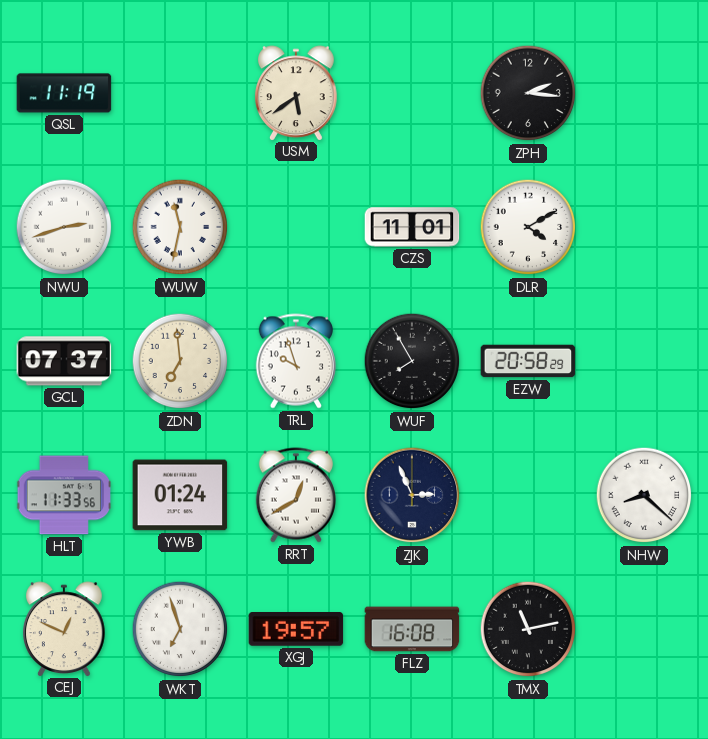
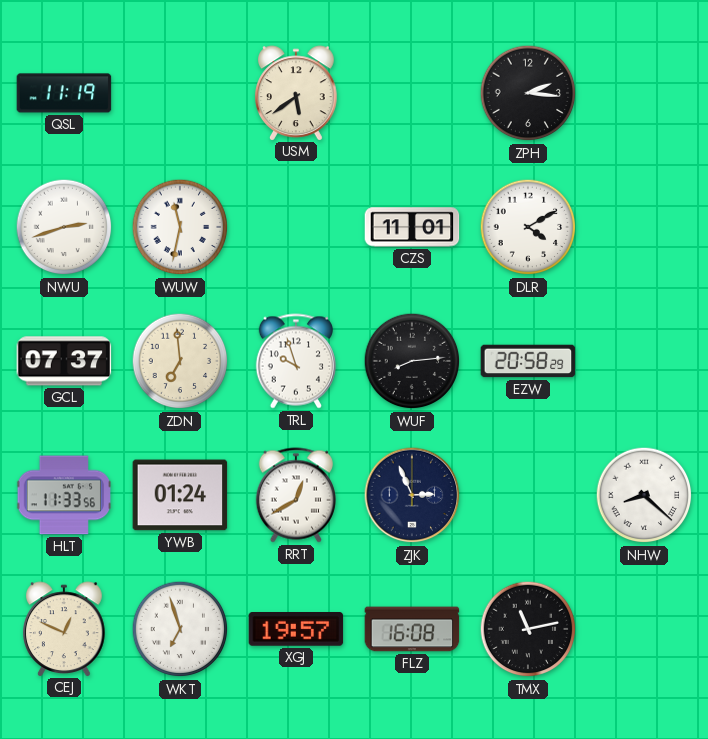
WUF: 7:55 -> 8:14 (412, 361)
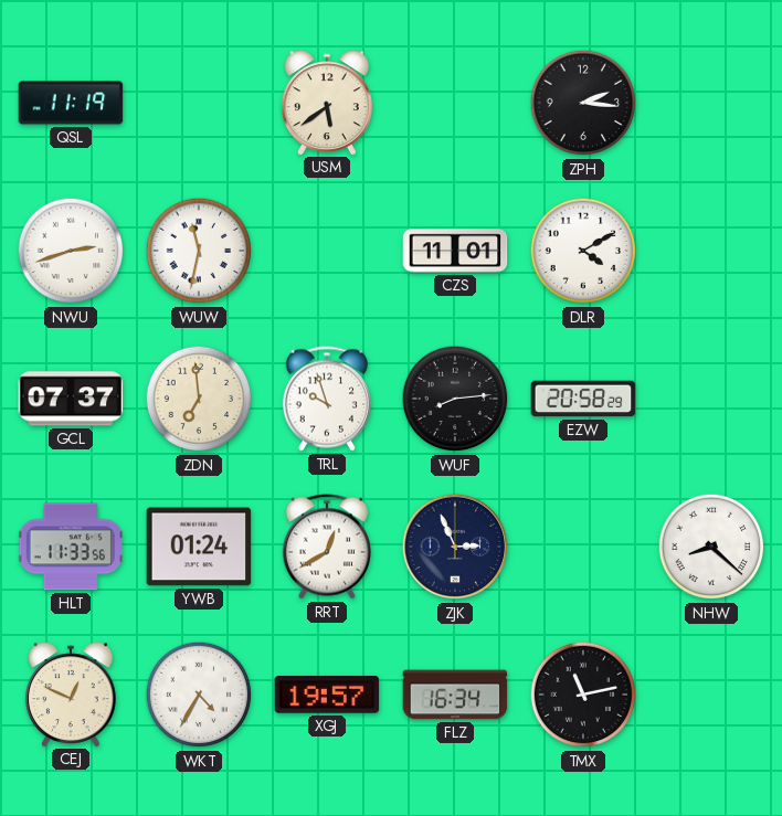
WKT: 6:57 -> 4:35 (199, 695)
FLZ: 16:08 -> 16:34 (455, 695)
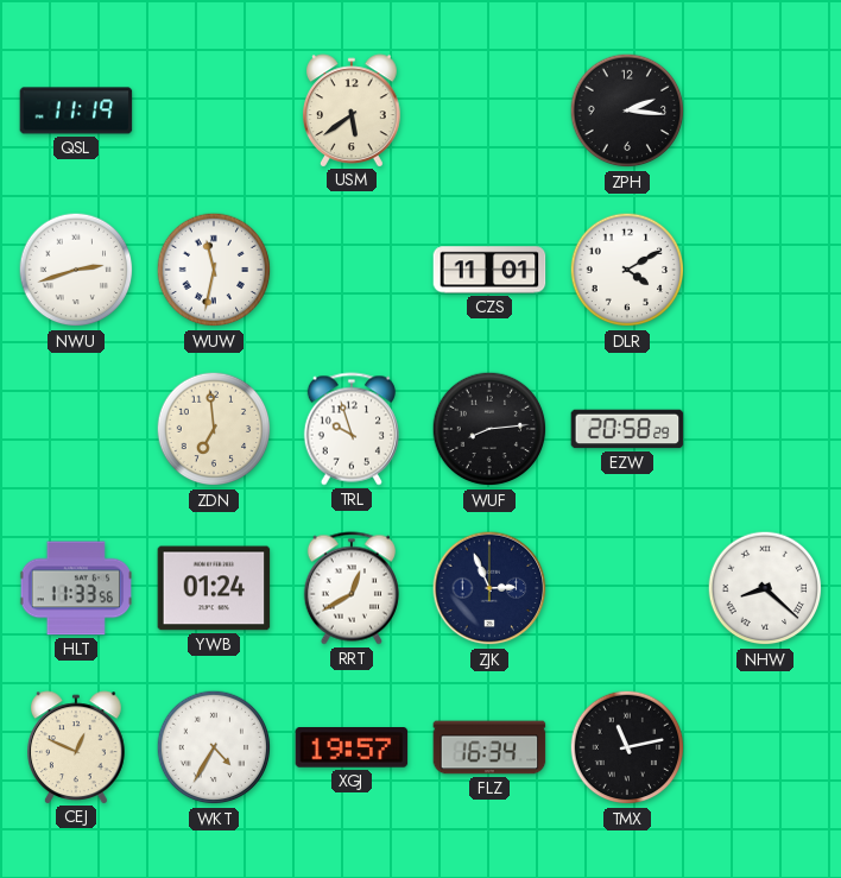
GCL: 07:37 -> none (71, 399)
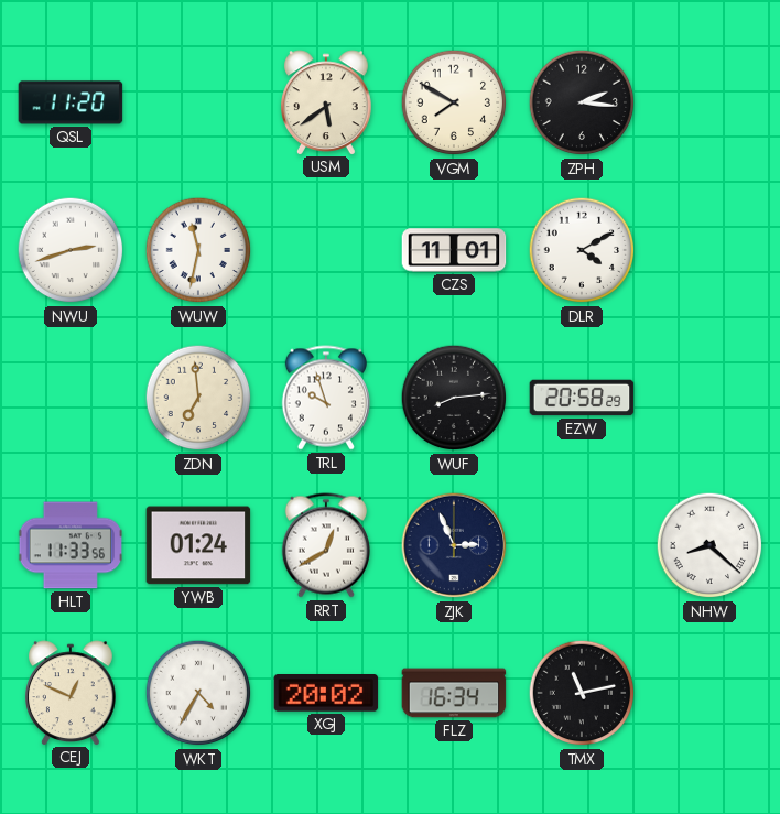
QSL: 11:19 -> 11:20 (71, 102)
VGM: none -> 7:50 (454, 102)
XGJ: 19:57 -> 20:02 (326, 693)
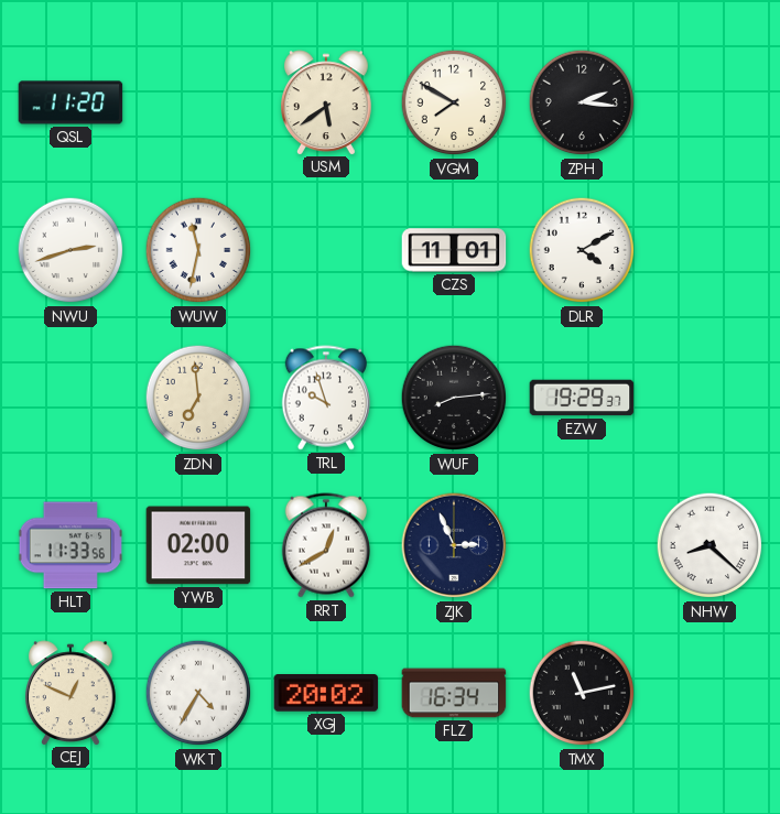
EZW: 20:58 -> 19:29 (582, 398)
YWB: 01:24 -> 02:00 (198, 545)
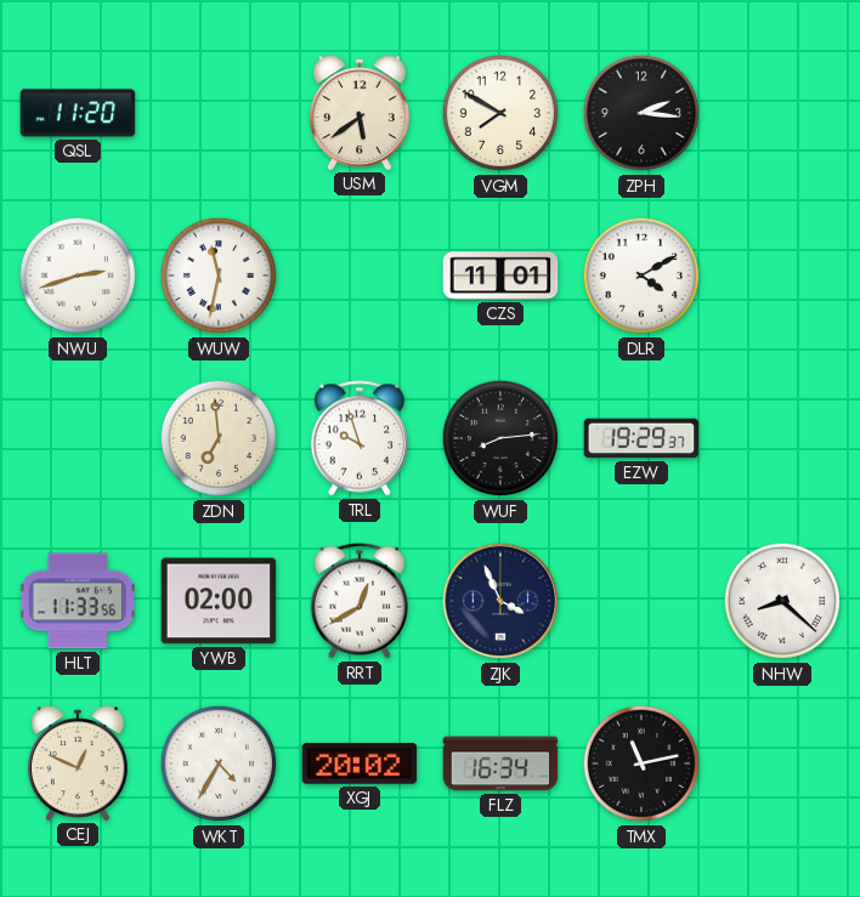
ZJK: 2:56 -> 3:56 (500, 601)
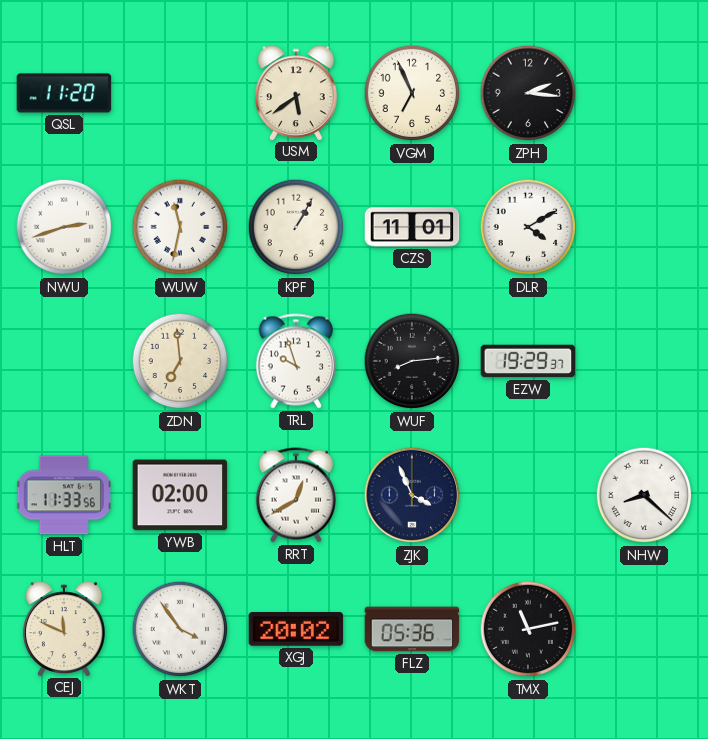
VGM: 7:50 -> 6:56 (412, 93)
KPF: none -> 1:05 (296, 227)
CEJ: 12:49 -> 11:49 (65, 629)
WKT: 4:35 -> 3:54 (180, 629)
FLZ: 16:34 -> 05:36 (412, 629)
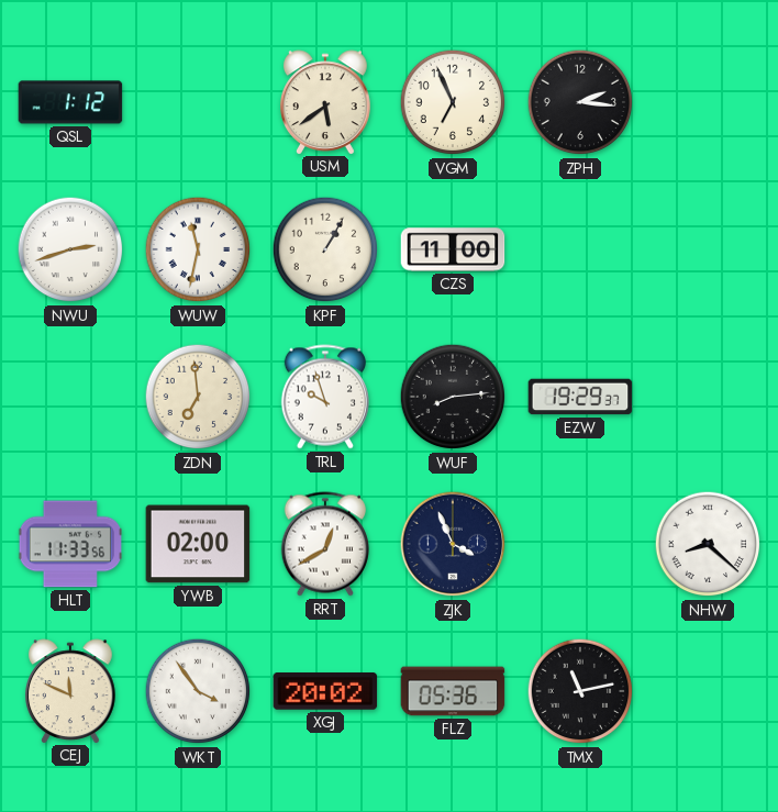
QSL: 11:20 -> 1:12 (70, 102)
CZS: 11:01 -> 11:00 (453, 249)
DLR: 4:10 -> none (528, 227)
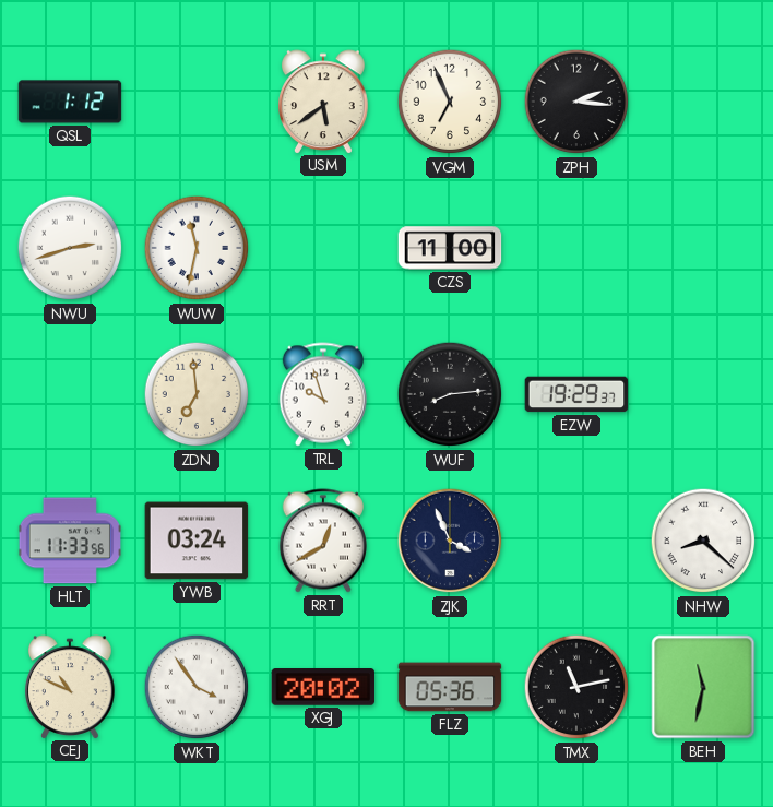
KPF: 1:05 -> none (325, 249)
YWB: 02:00 -> 03:24 (197, 541)
CEJ: 11:49 -> 10:49 (71, 687)
BEH: none -> 11:32 (703, 687)
